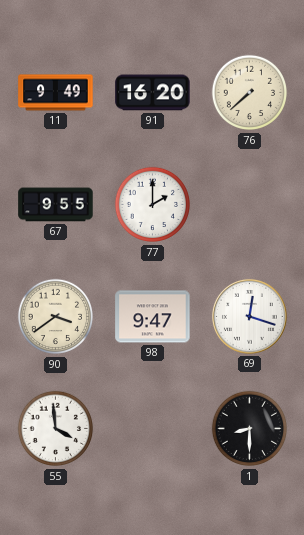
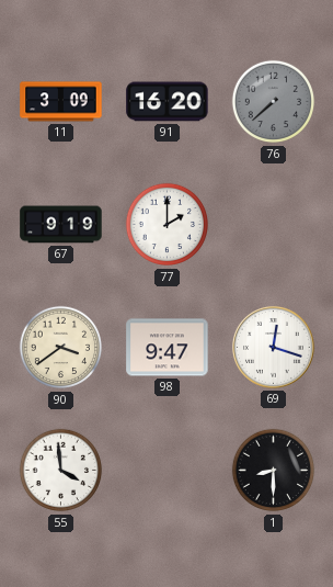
11: 9:49 -> 3:09 (61, 102)
76 dial: cream -> grey (274, 102)
67: 9:55 -> 9:19 (61, 225)
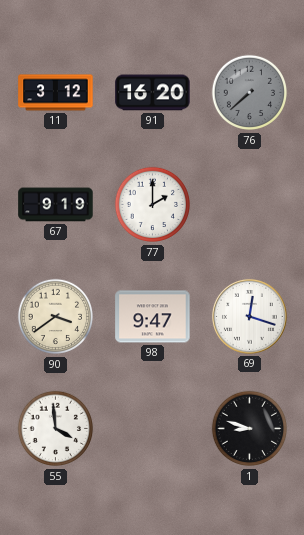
11: 3:09 -> 3:12 (56, 93)
1: 8:30 -> 8:48 (250, 429)
